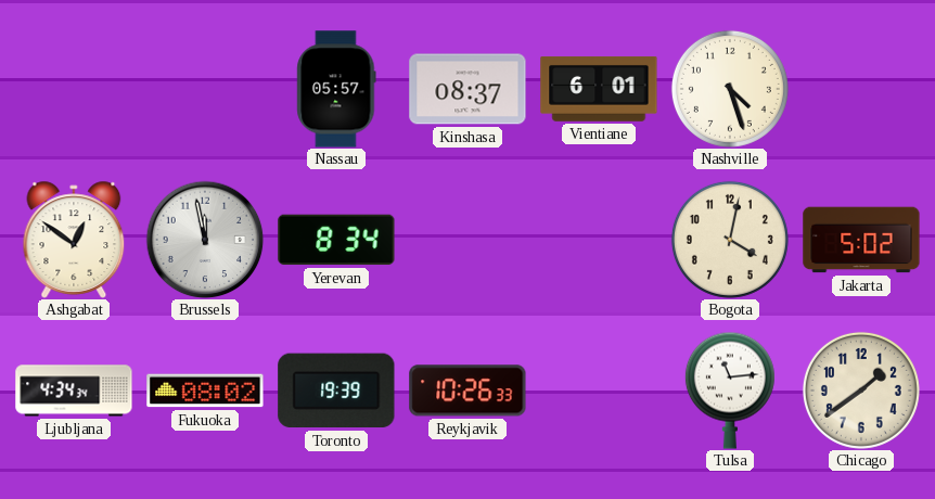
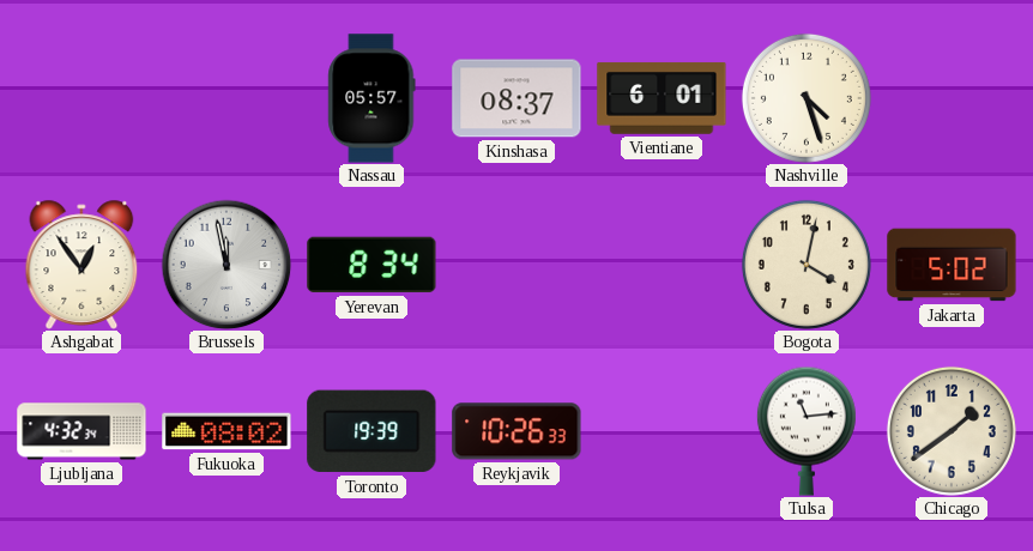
Ashgabat: 12:51 -> 12:54 (81, 265)
Ljubljana: 4:34 -> 4:32 (81, 431)
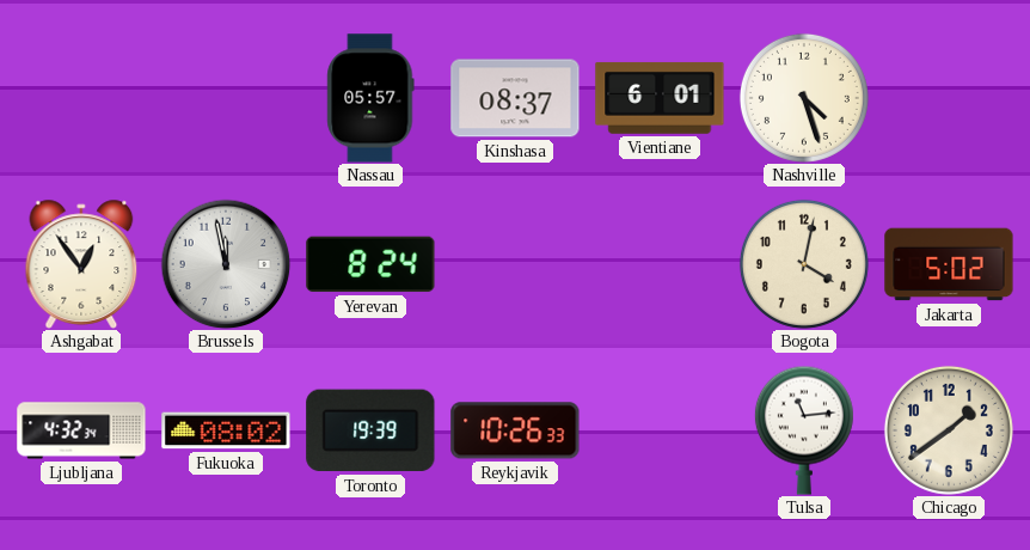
Yerevan: 8:34 -> 8:24 (370, 264)
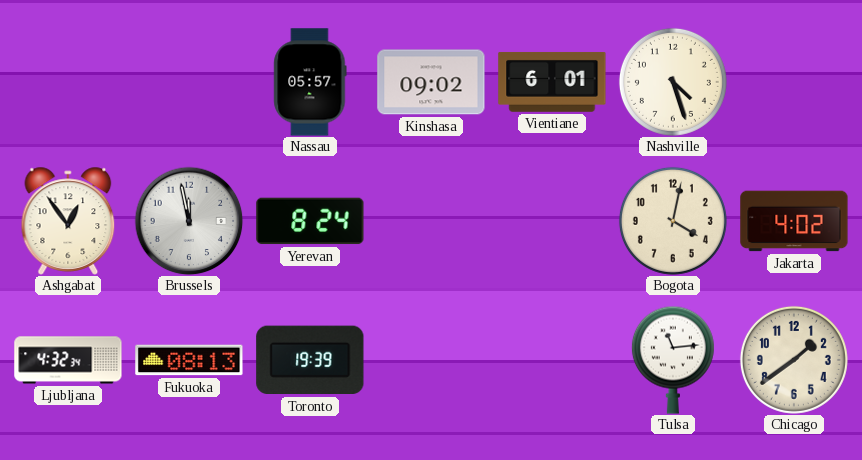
Kinshasa: 08:37 -> 09:02 (431, 82)
Jakarta: 5:02 -> 4:02 (794, 221)
Fukuoka: 08:02 -> 08:13 (189, 360)
Reykjavik: 10:26 -> none (515, 430)
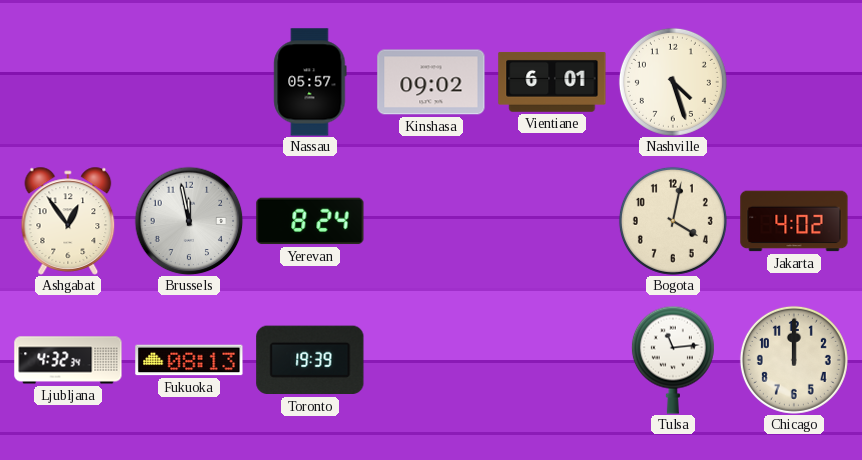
Chicago: 1:39 -> 12:00 (794, 360)
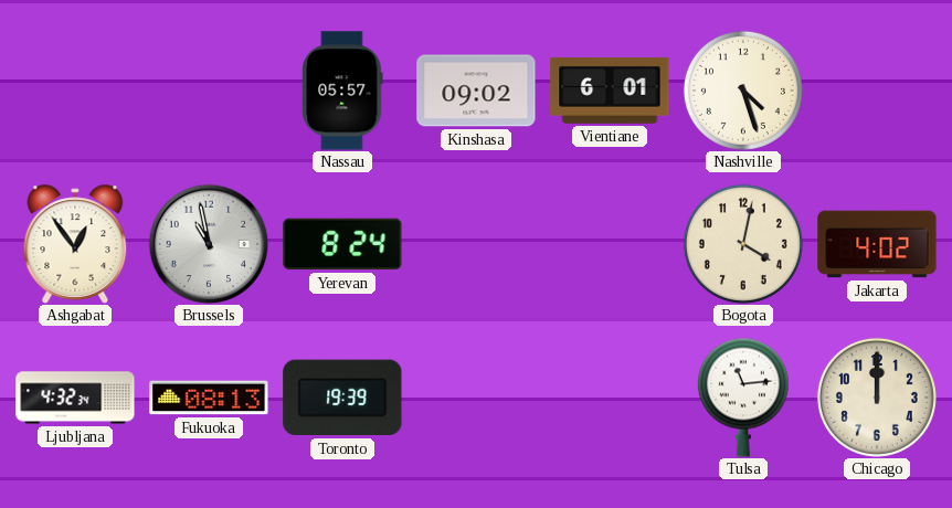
Brussels: 11:58 -> 10:58 (209, 244)
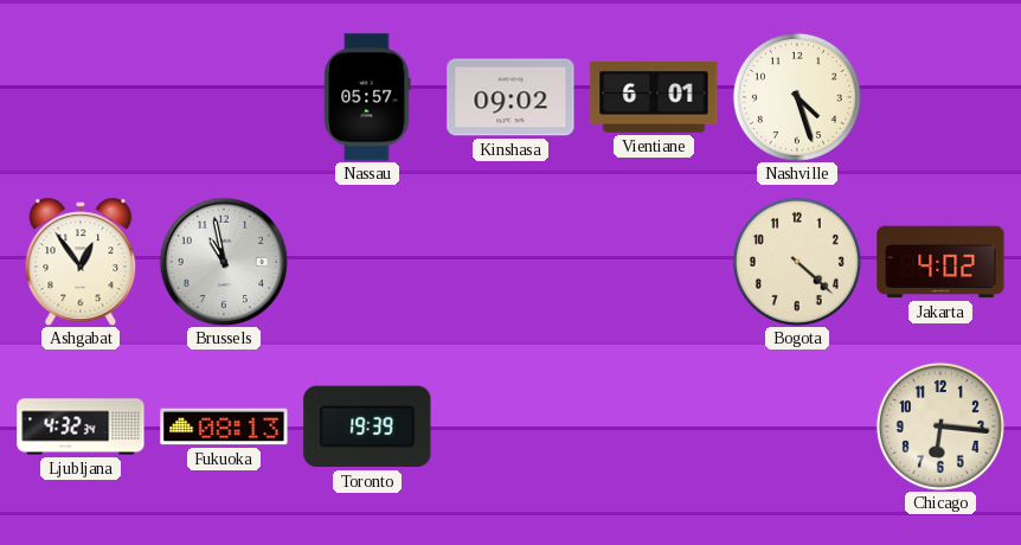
Yerevan: 8:24 -> none (342, 244)
Bogota: 4:02 -> 4:22 (797, 262)
Tulsa: 11:14 -> none (743, 398)
Chicago: 12:00 -> 6:16 (940, 427)
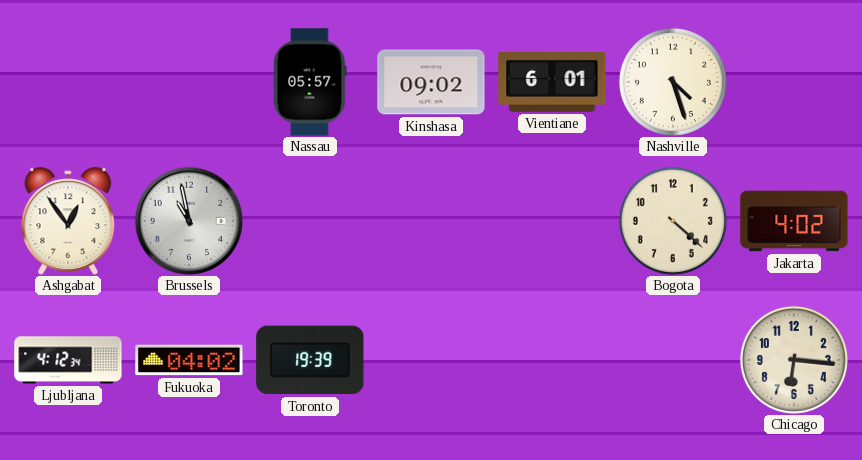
Ljubljana: 4:32 -> 4:12 (68, 360)
Fukuoka: 08:13 -> 04:02 (189, 360)
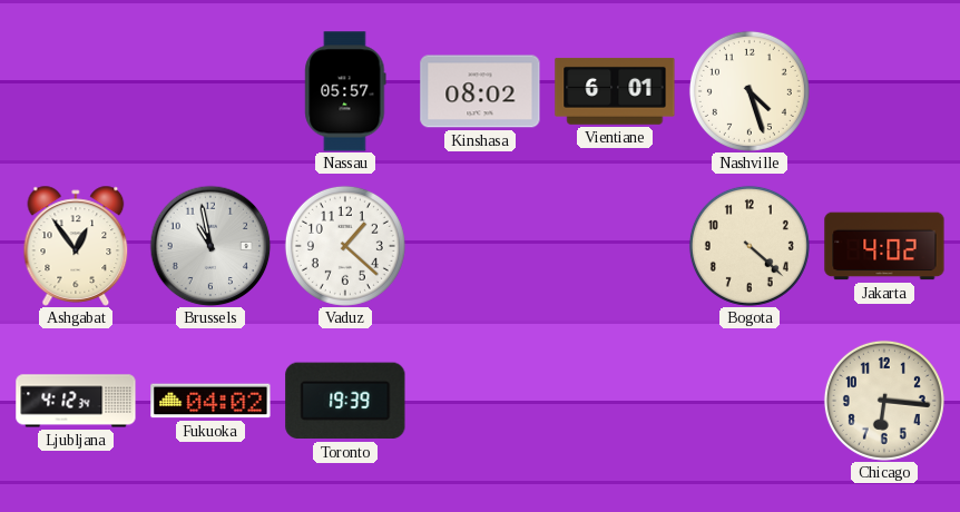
Kinshasa: 09:02 -> 08:02 (480, 91)
Vaduz: none -> 1:22 (345, 246)
